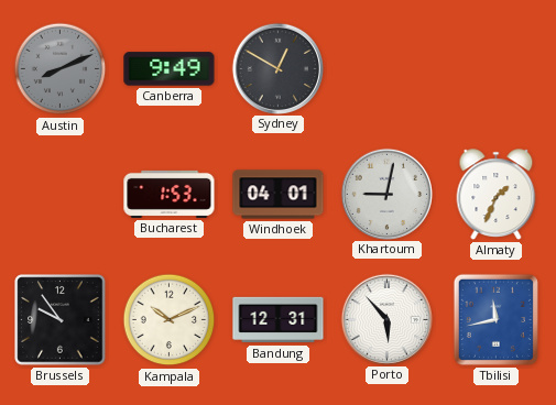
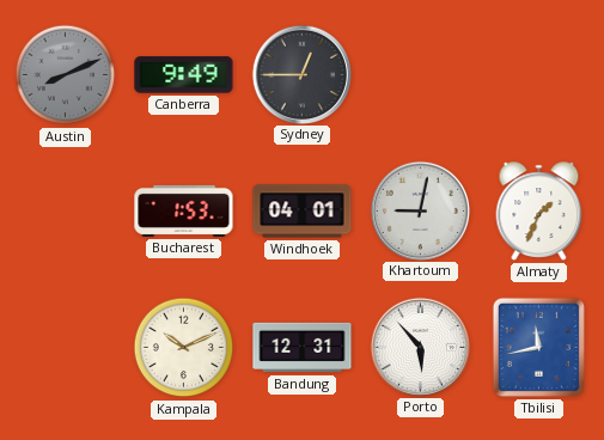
Sydney: 12:50 -> 12:45 (301, 74)
Brussels: 9:54 -> none (61, 320)
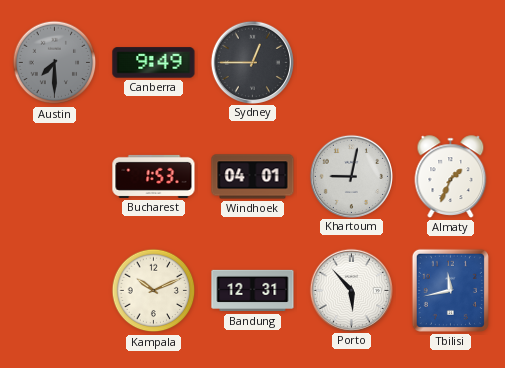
Austin: 8:11 -> 7:30 (55, 63)
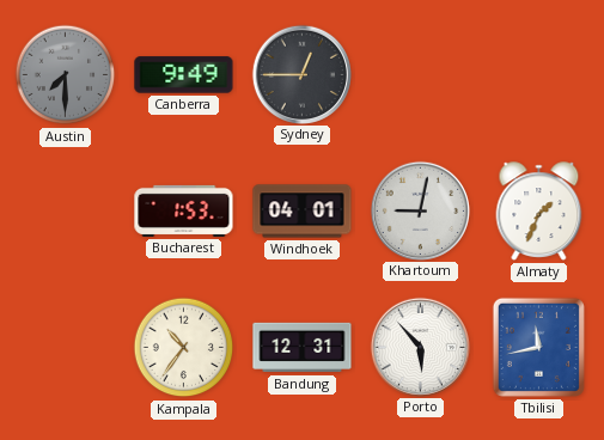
Kampala: 10:11 -> 10:36 (184, 348)
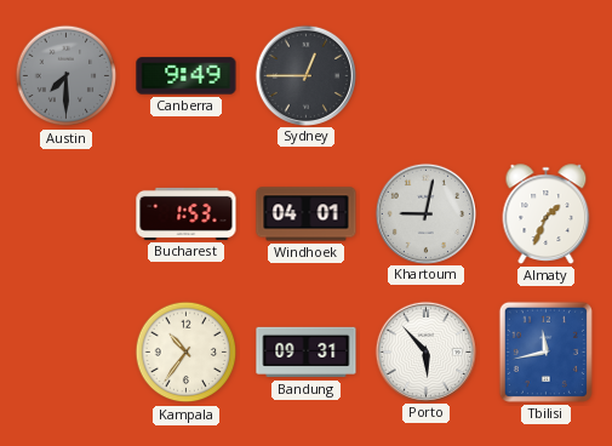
Bandung: 12:31 -> 09:31 (307, 353)
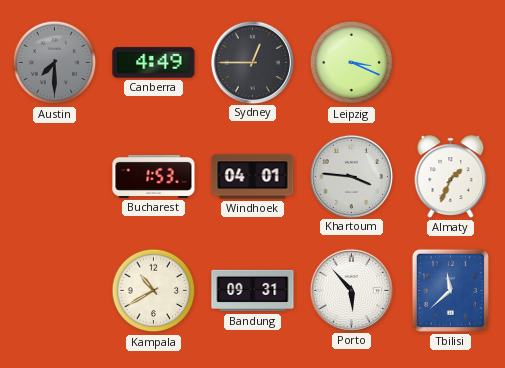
Canberra: 9:49 -> 4:49 (154, 63)
Leipzig: none -> 3:19 (352, 63)
Khartoum: 9:02 -> 3:46 (351, 176)
Kampala: 10:36 -> 10:40 (154, 291)
Tbilisi: 11:43 -> 11:38 (450, 290)
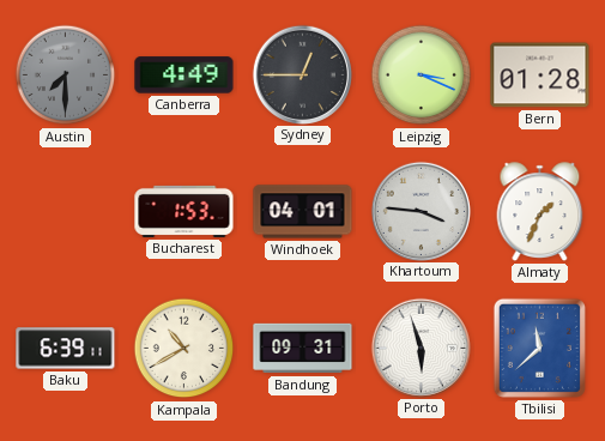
Bern: none -> 01:28 (540, 75)
Baku: none -> 6:39 (66, 349)
Porto: 5:53 -> 5:57 (421, 348)
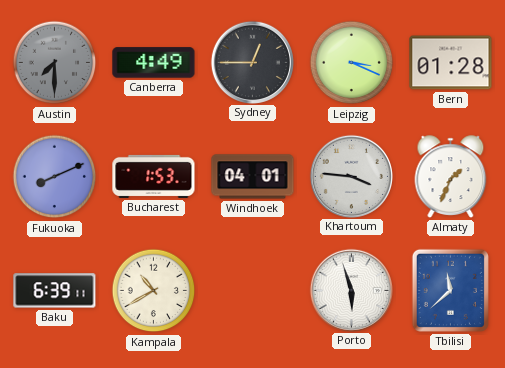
Fukuoka: none -> 8:11 (55, 177)
Bandung: 09:31 -> none (303, 349)
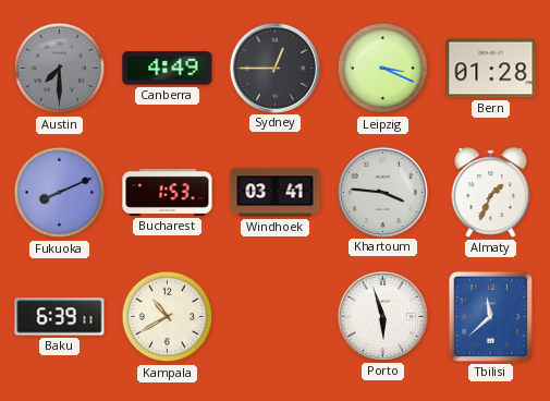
Windhoek: 04:01 -> 03:41 (276, 193)
